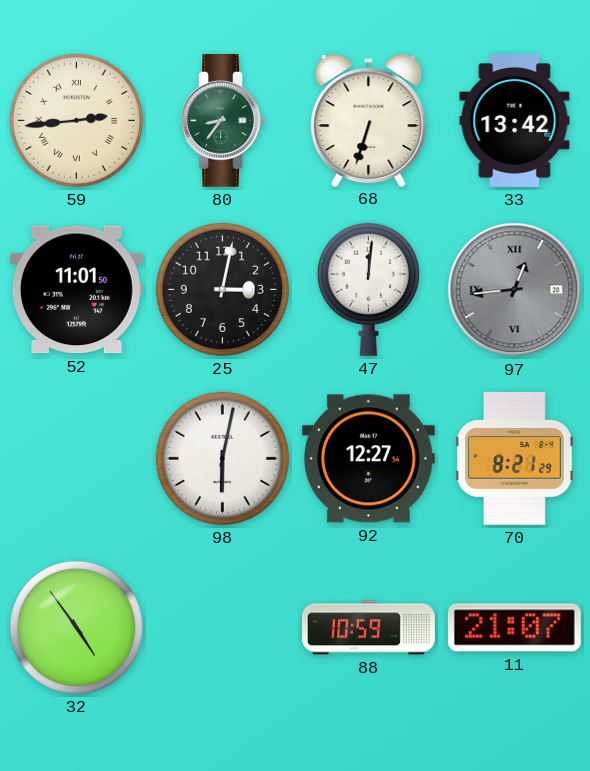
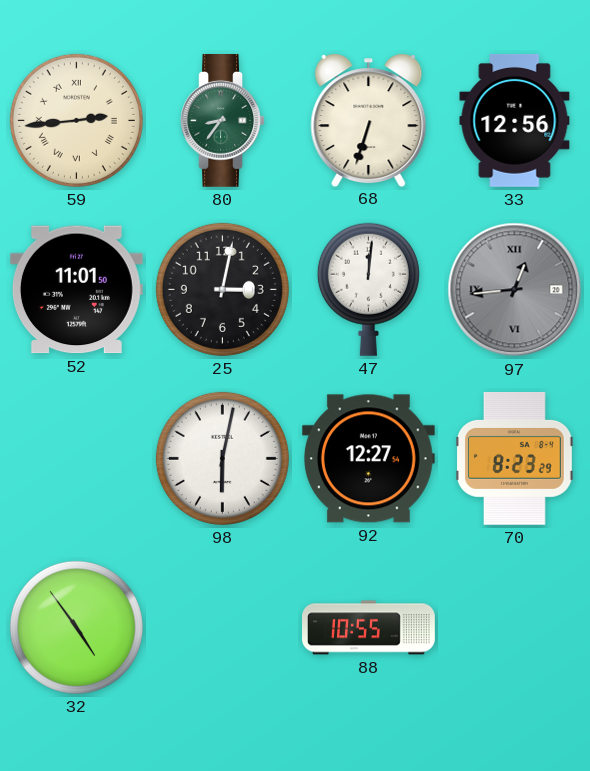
33: 13:42 -> 12:56 (515, 120)
70: 8:21 -> 8:23 (515, 458)
88: 10:59 -> 10:55 (369, 628)
11: 21:07 -> none (514, 628)
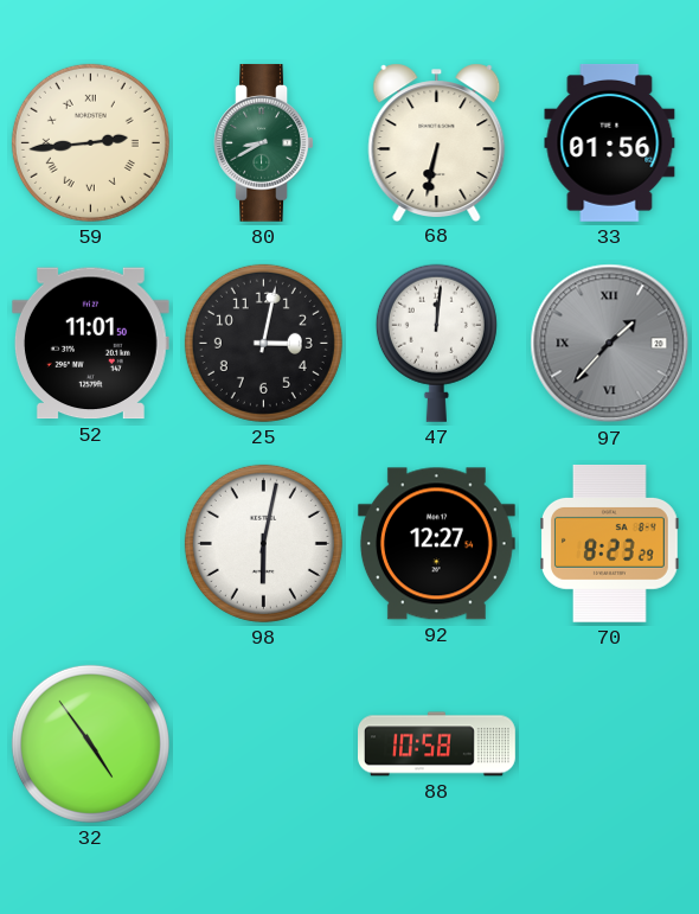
80: 8:36 -> 8:40 (264, 142)
68: 6:33 -> 6:32 (437, 142)
33: 12:56 -> 01:56 (610, 142)
97: 12:44 -> 1:37 (610, 344)
88: 10:55 -> 10:58 (437, 744)
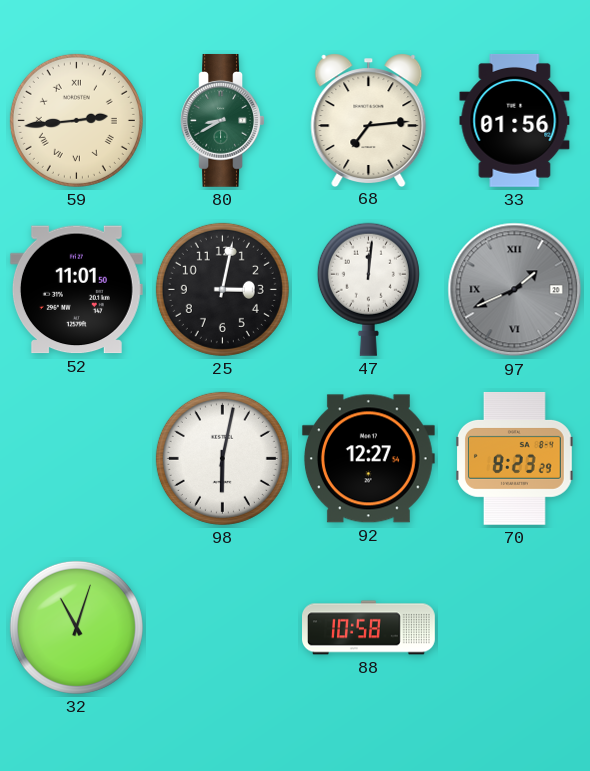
68: 6:32 -> 7:14 (369, 120)
97: 1:37 -> 1:41 (515, 290)
32: 4:54 -> 11:03 (76, 627)
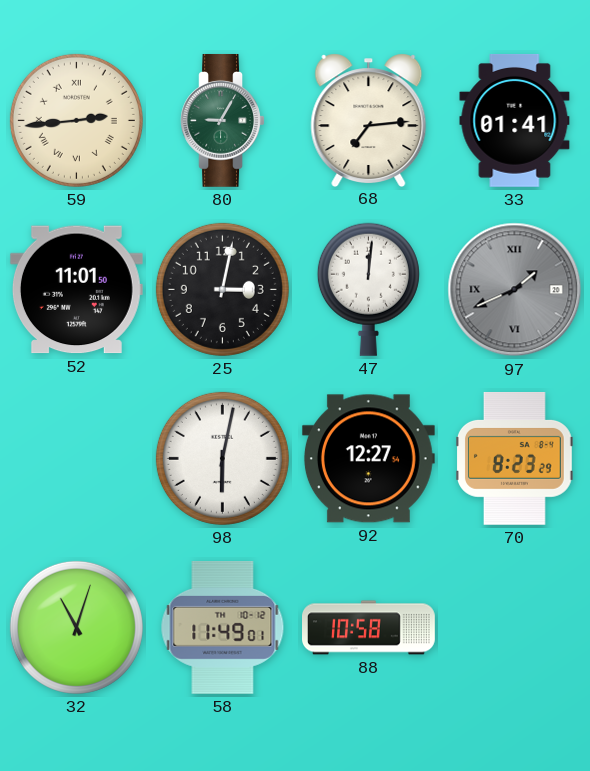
80: 8:40 -> 9:05 (223, 120)
33: 01:56 -> 01:41 (515, 120)
58: none -> 11:49 (223, 627)
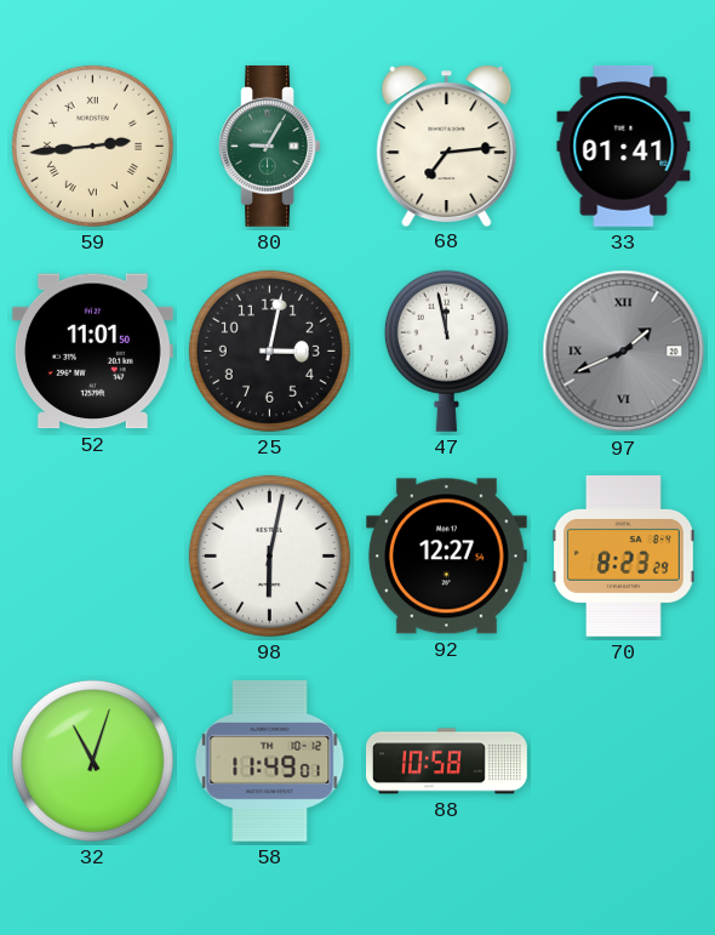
47: 12:01 -> 11:58 (446, 350)
